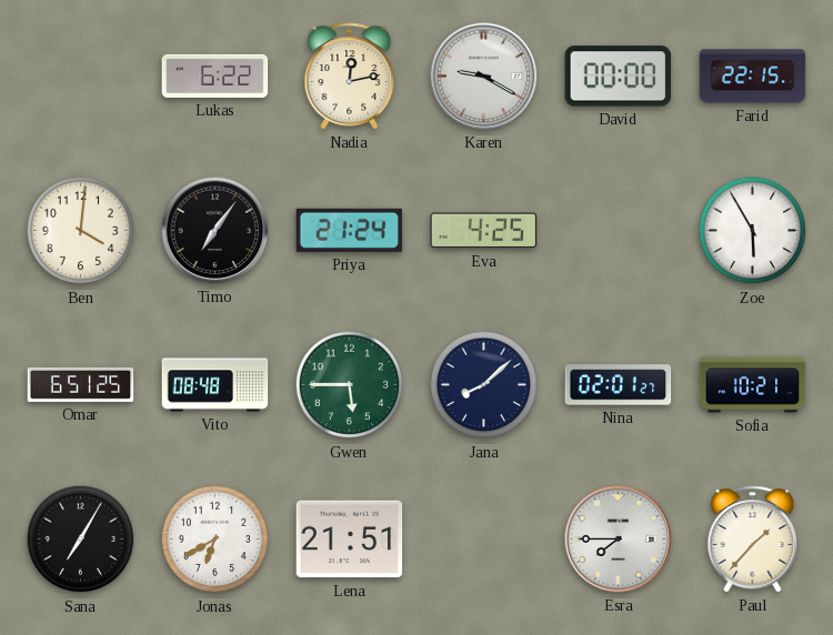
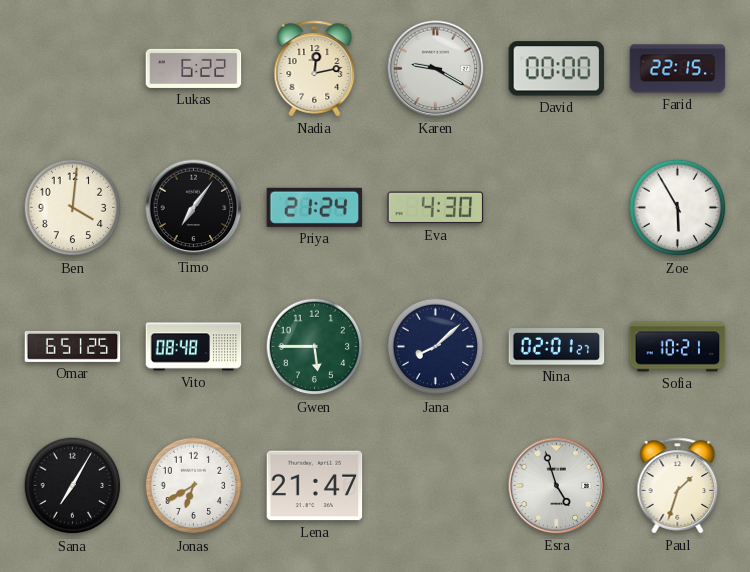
Eva: 4:25 -> 4:30 (436, 208)
Lena: 21:51 -> 21:47 (315, 486)
Esra: 7:45 -> 4:57 (557, 486)
Paul: 1:37 -> 1:33 (678, 486)
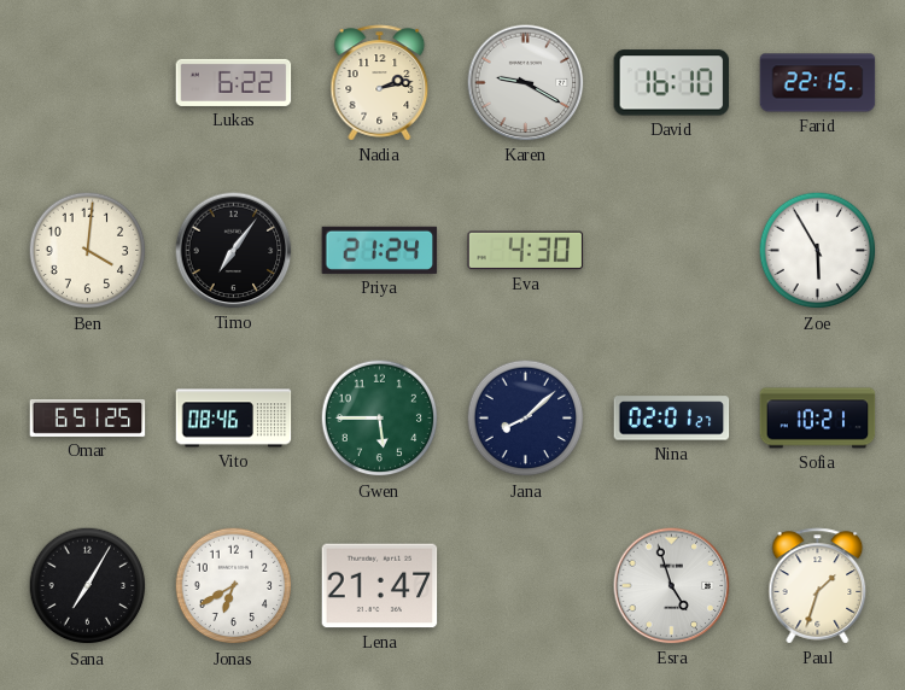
Nadia: 12:13 -> 2:13 (380, 83)
David: 00:00 -> 16:10 (672, 83)
Vito: 08:48 -> 08:46 (234, 419)
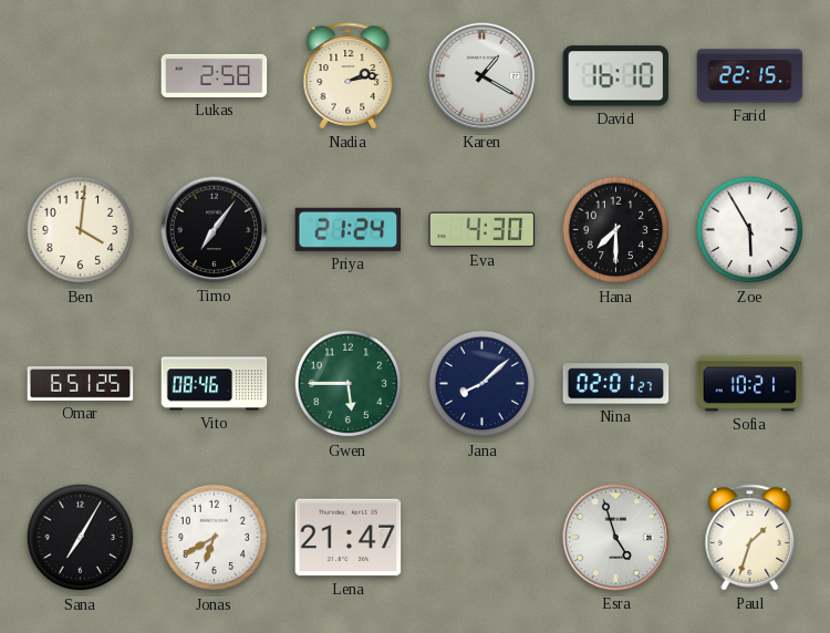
Lukas: 6:22 -> 2:58 (215, 75)
Karen: 9:20 -> 1:20 (483, 76)
Hana: none -> 7:30 (616, 230)
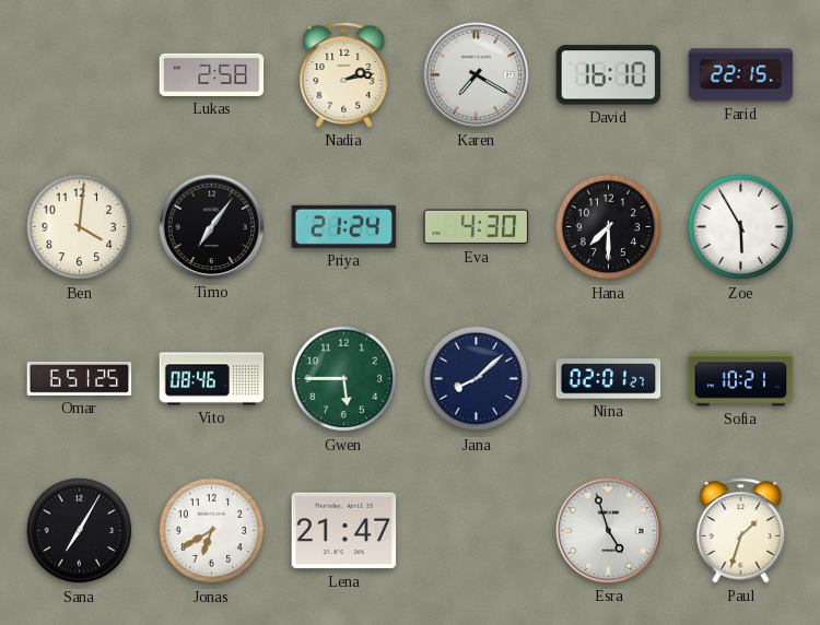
Karen: 1:20 -> 7:20 (477, 75)
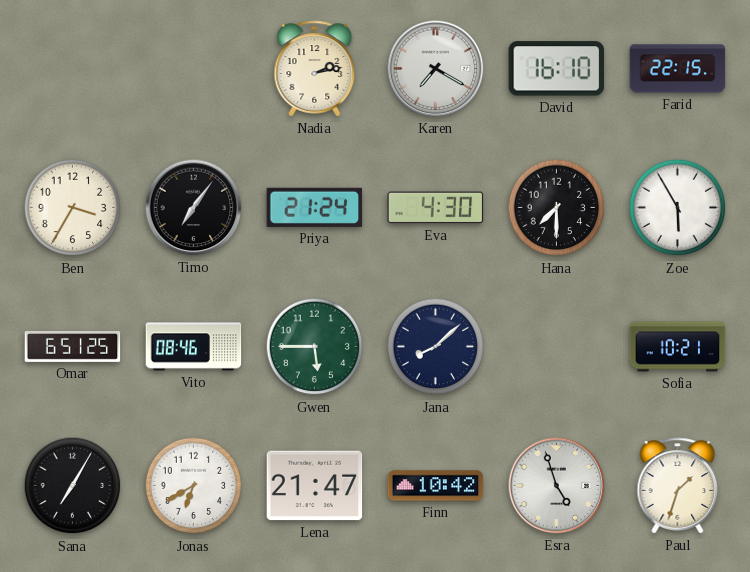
Lukas: 2:58 -> none (212, 74)
Ben: 4:01 -> 3:35 (73, 208)
Nina: 02:01 -> none (609, 379)
Finn: none -> 10:42 (436, 486)
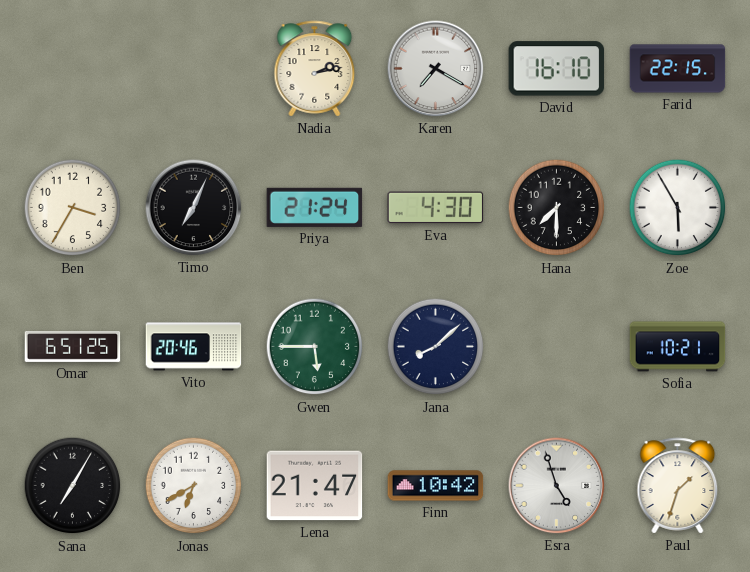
Timo: 7:06 -> 7:04 (194, 208)
Vito: 08:46 -> 20:46 (194, 347)
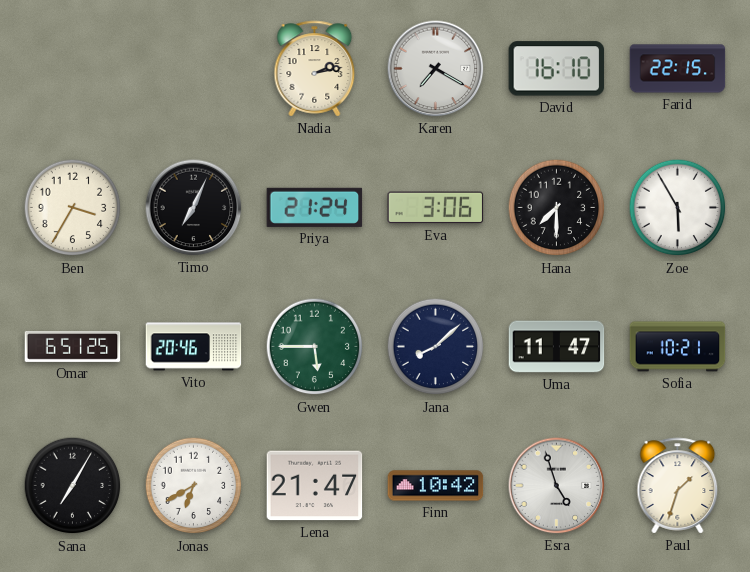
Eva: 4:30 -> 3:06 (436, 208)
Uma: none -> 11:47 (557, 347)
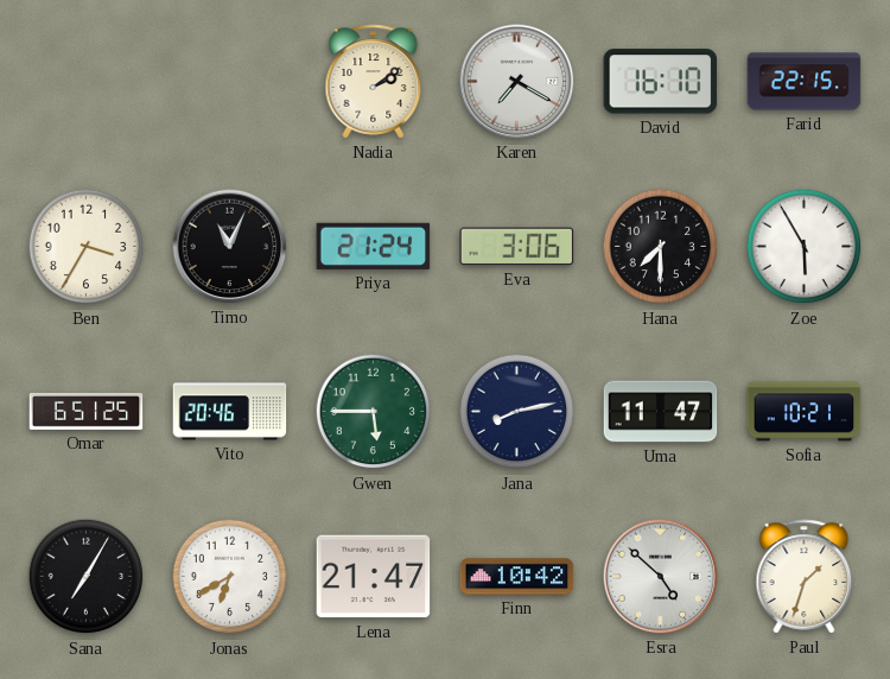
Nadia: 2:13 -> 2:09 (374, 82)
Timo: 7:04 -> 11:04 (230, 247)
Jana: 8:08 -> 8:13 (517, 412)
Esra: 4:57 -> 4:52 (661, 577)
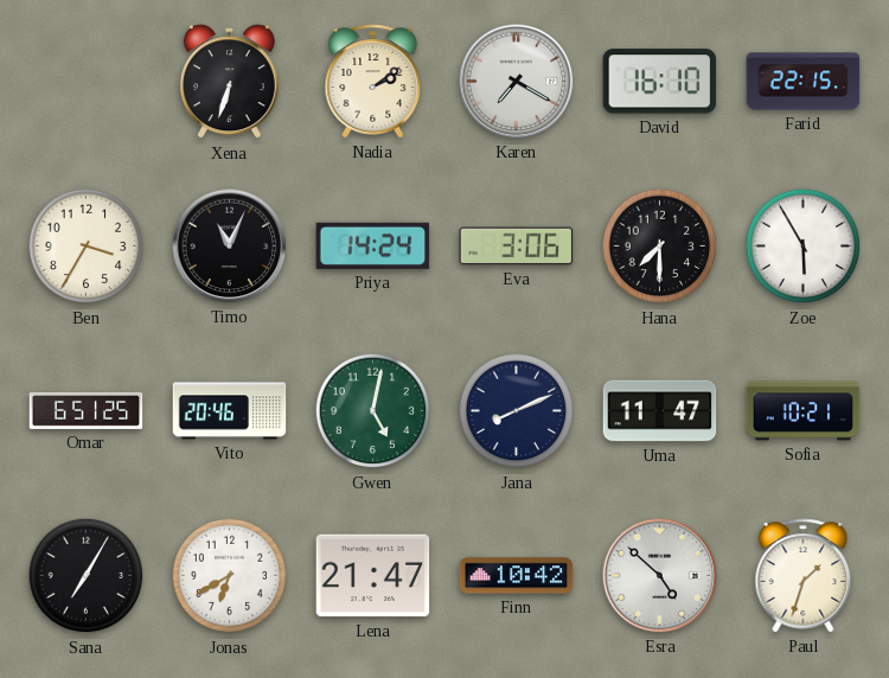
Xena: none -> 6:33 (229, 82)
Priya: 21:24 -> 14:24 (373, 245)
Gwen: 5:45 -> 5:02 (373, 411)
Jana: 8:13 -> 8:11 (517, 411)
